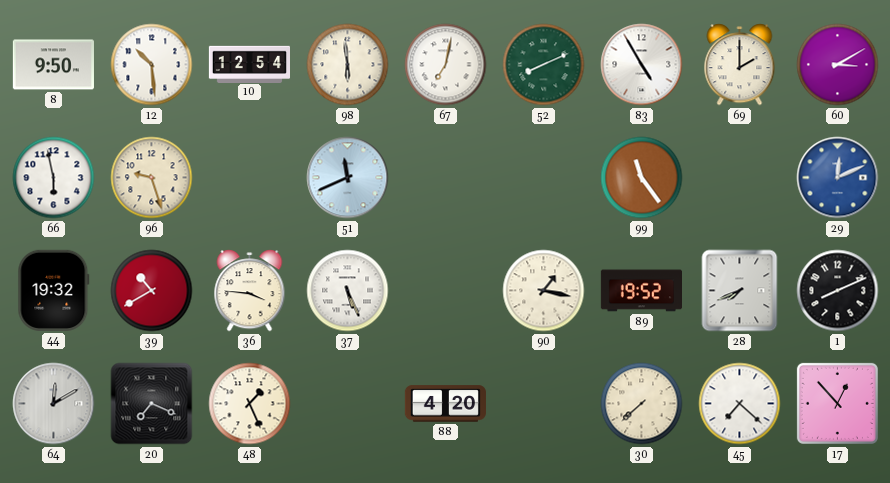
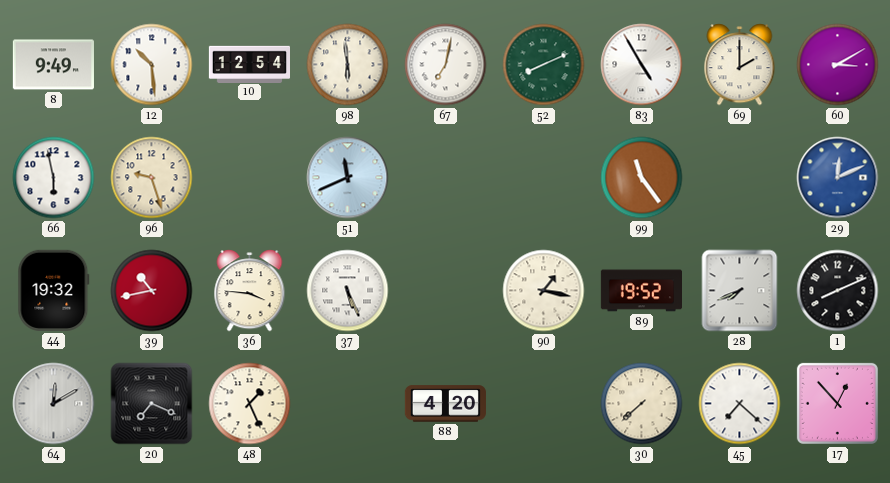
8: 9:50 -> 9:49 (53, 65)
39: 10:40 -> 10:43 (152, 291)
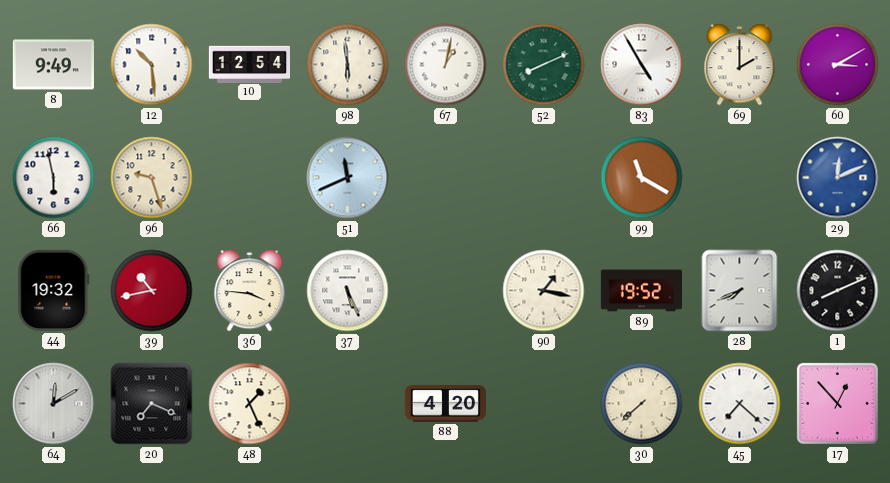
67: 7:02 -> 1:02 (446, 65)
99: 11:24 -> 11:20 (642, 178)
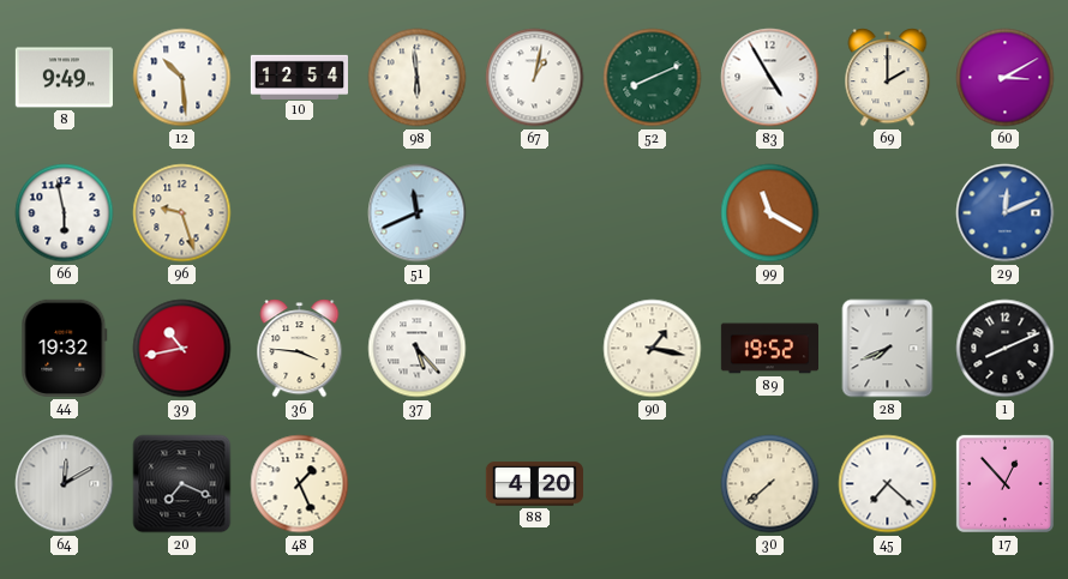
37: 5:26 -> 5:23 (418, 349)
